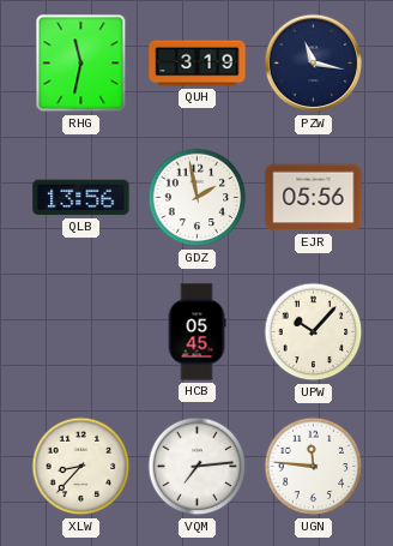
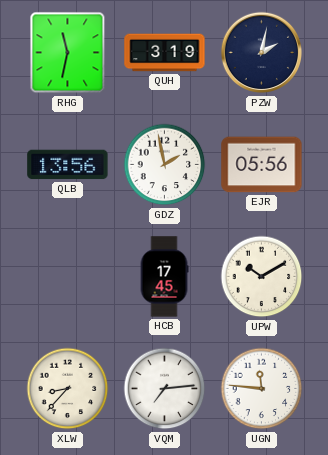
PZW: 11:17 -> 2:02 (262, 53)
HCB: 05:45 -> 17:45 (164, 277)
UPW: 10:07 -> 10:10 (262, 277)
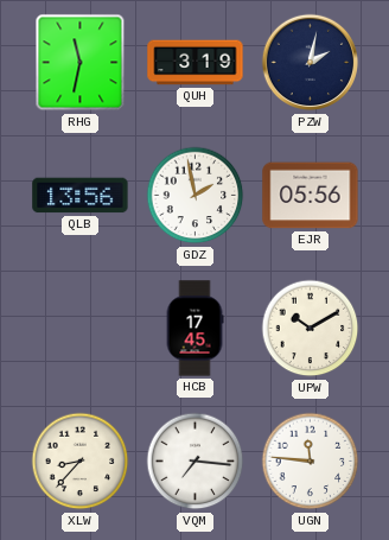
VQM: 7:14 -> 7:16 (196, 462)
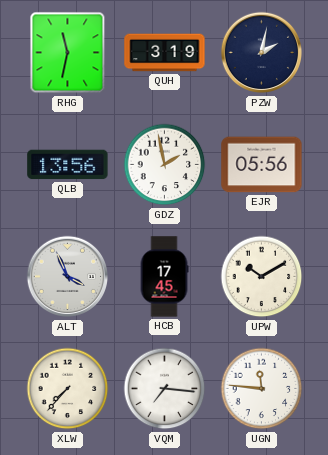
ALT: none -> 3:56 (68, 277)
XLW: 8:37 -> 7:37 (68, 389)
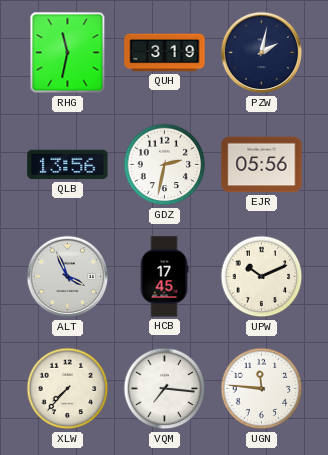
GDZ: 1:58 -> 2:32 (165, 165)
UPW: 10:10 -> 10:11 (262, 277)
